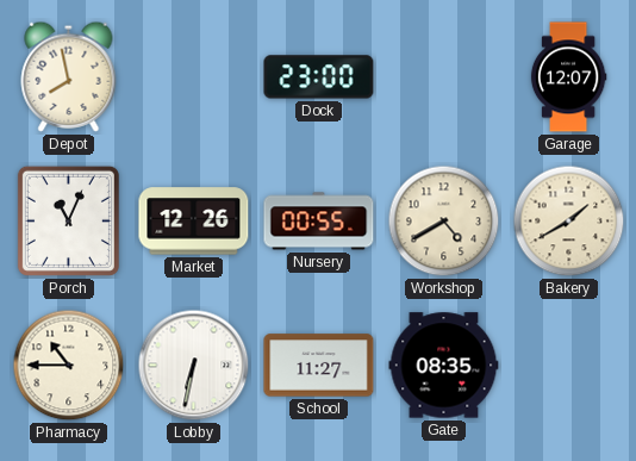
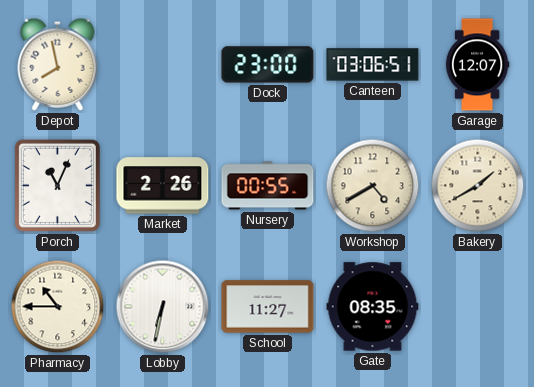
Canteen: none -> 03:06 (373, 65)
Market: 12:26 -> 2:26 (163, 186)
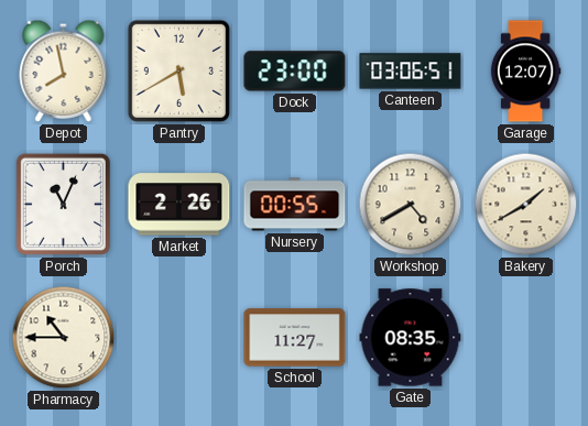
Pantry: none -> 5:40 (178, 70)
Lobby: 6:32 -> none (163, 307)
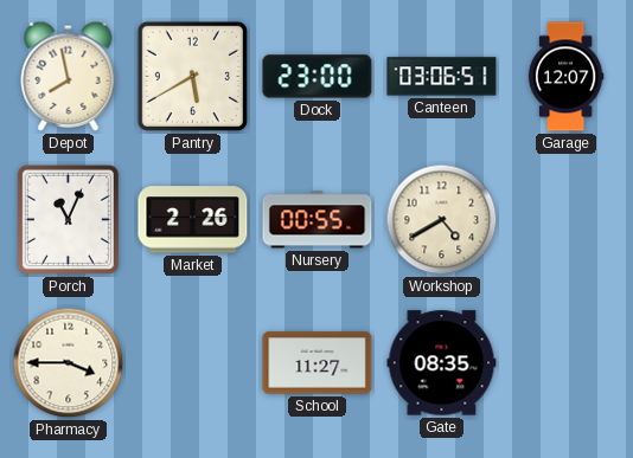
Bakery: 1:40 -> none (526, 205)
Pharmacy: 10:45 -> 3:45 (69, 363)
